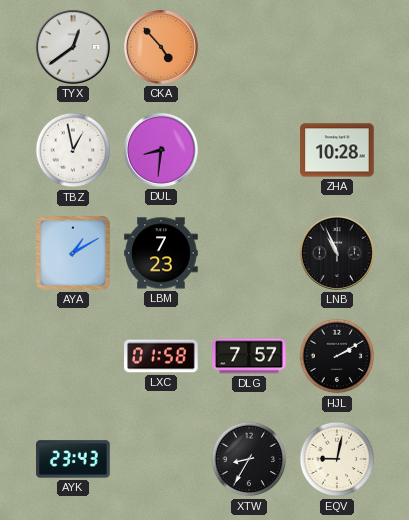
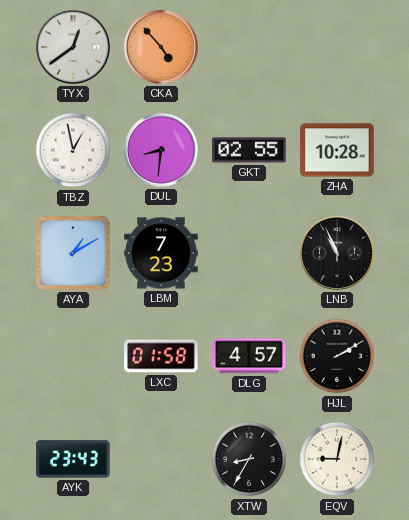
GKT: none -> 02:55 (249, 150)
DLG: 7:57 -> 4:57 (249, 356)
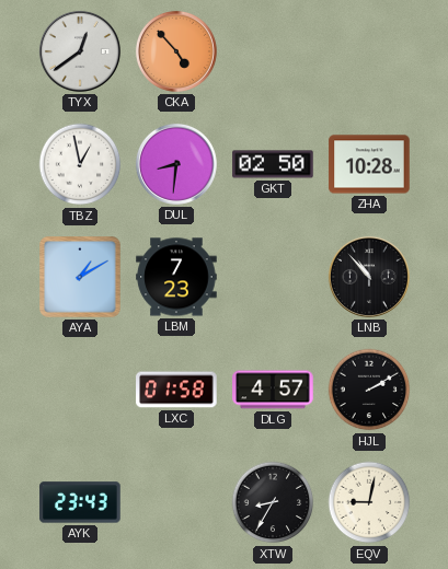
GKT: 02:55 -> 02:50 (273, 164)
LNB: 10:56 -> 10:53 (369, 277)
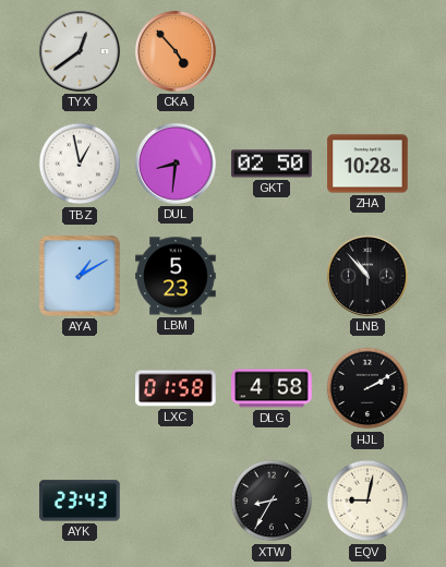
LBM: 7:23 -> 5:23 (176, 276)
DLG: 4:57 -> 4:58 (272, 388)
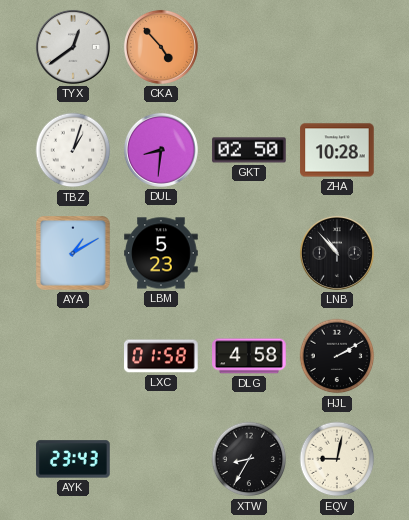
TBZ: 12:58 -> 1:03 (73, 150)
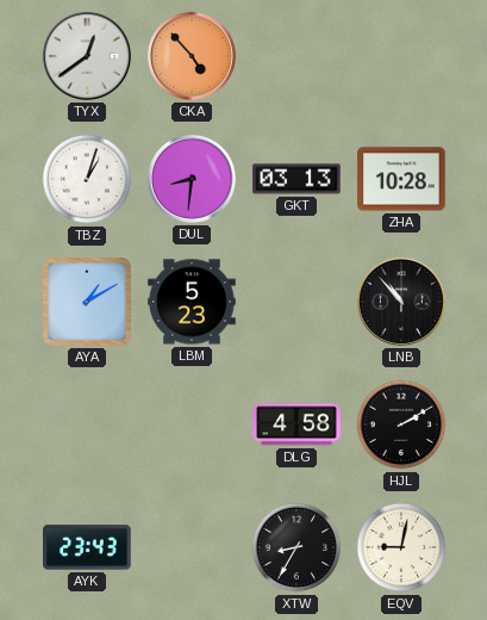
GKT: 02:50 -> 03:13 (296, 179)
LXC: 01:58 -> none (161, 356)
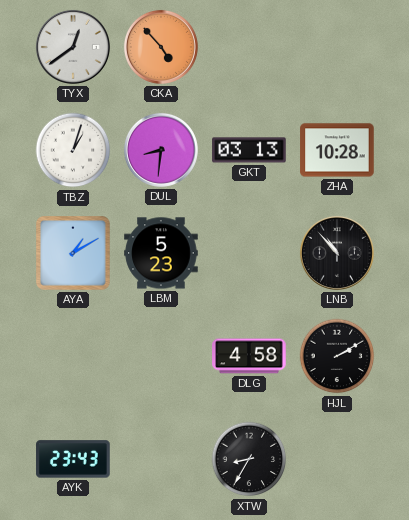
EQV: 9:02 -> none (401, 547)
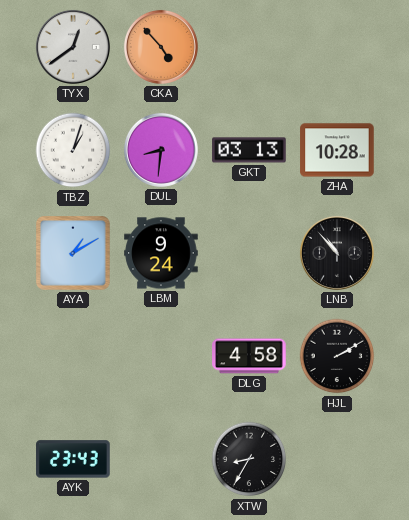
LBM: 5:23 -> 9:24 (161, 253)
